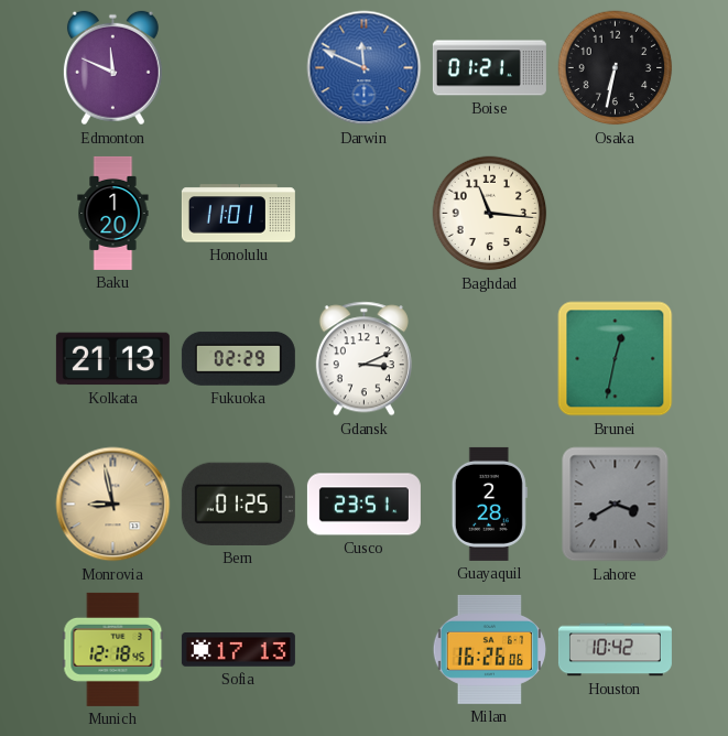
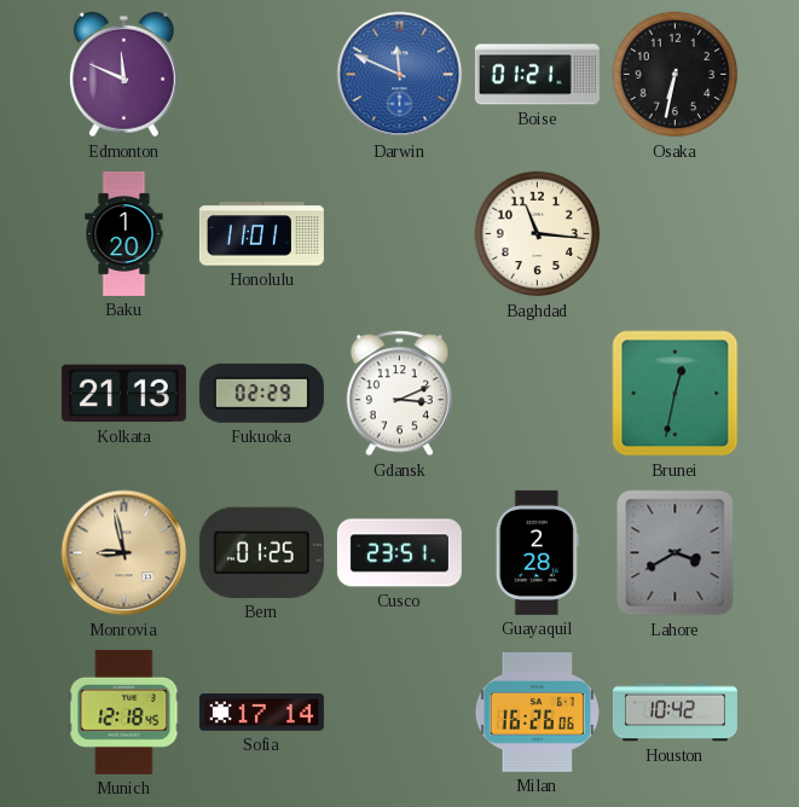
Sofia: 17:13 -> 17:14 (261, 713)
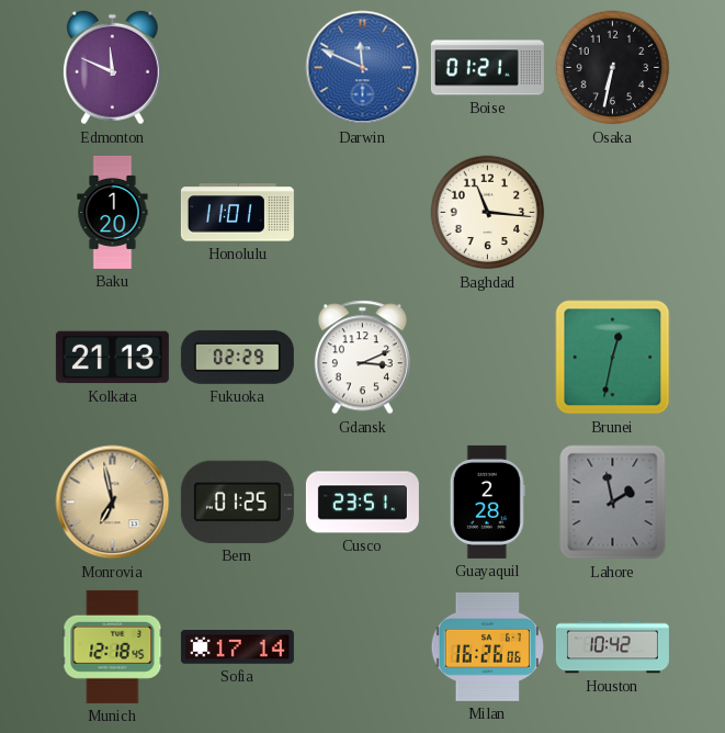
Monrovia: 8:58 -> 6:58 (113, 503)
Lahore: 3:40 -> 1:58 (613, 503)
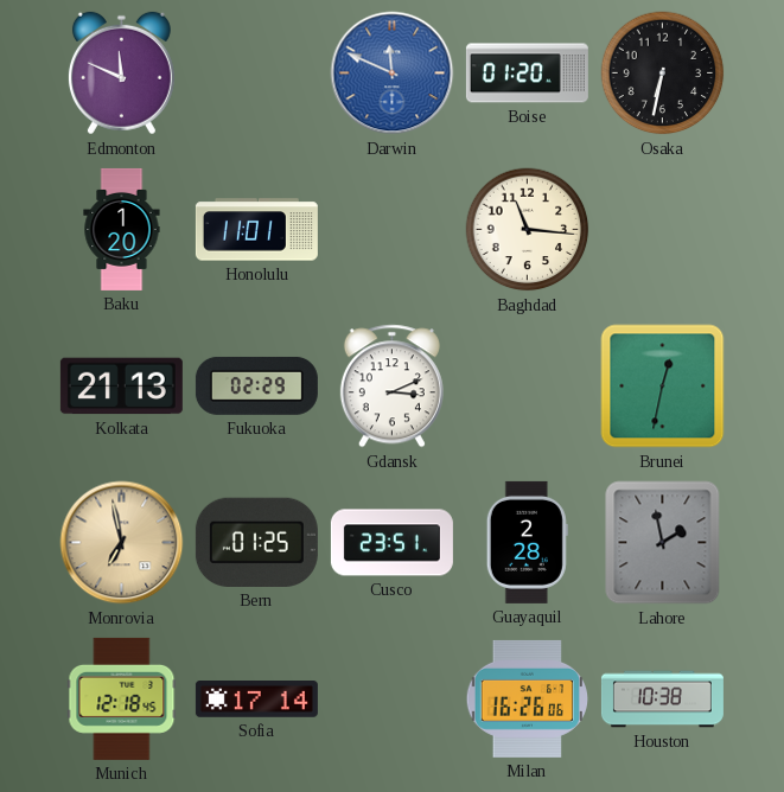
Boise: 01:21 -> 01:20 (527, 74)
Houston: 10:42 -> 10:38 (662, 700)
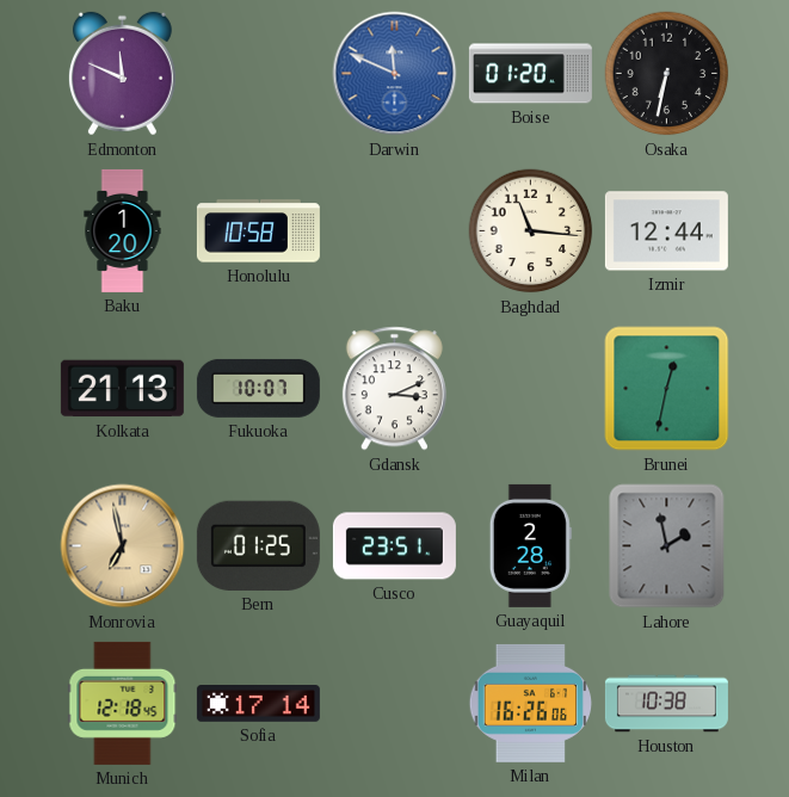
Honolulu: 11:01 -> 10:58 (258, 231)
Izmir: none -> 12:44 (666, 231)
Fukuoka: 02:29 -> 10:07 (258, 388)
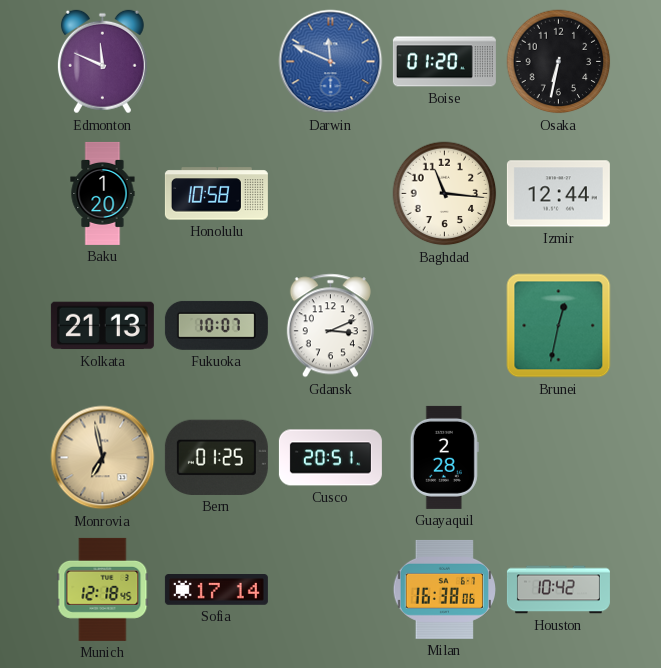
Cusco: 23:51 -> 20:51 (330, 458)
Lahore: 1:58 -> none (667, 546)
Milan: 16:26 -> 16:38 (444, 589)
Houston: 10:38 -> 10:42 (558, 590)
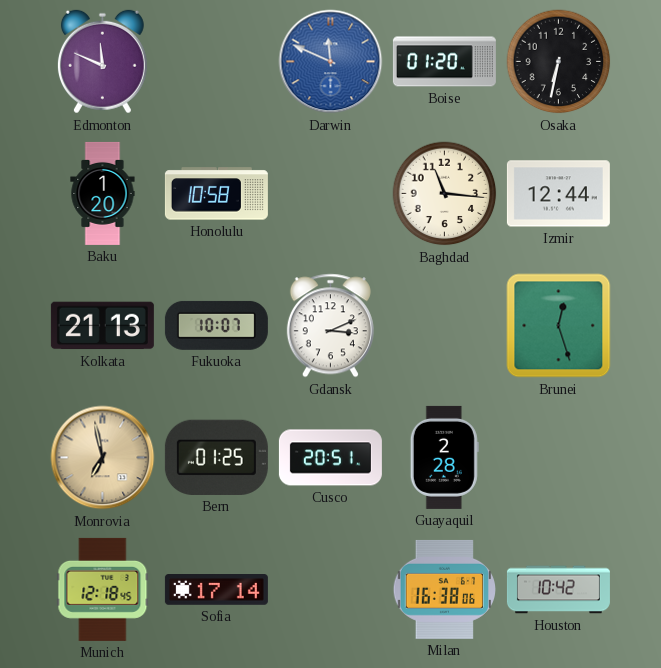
Brunei: 12:32 -> 12:27 (559, 326)
